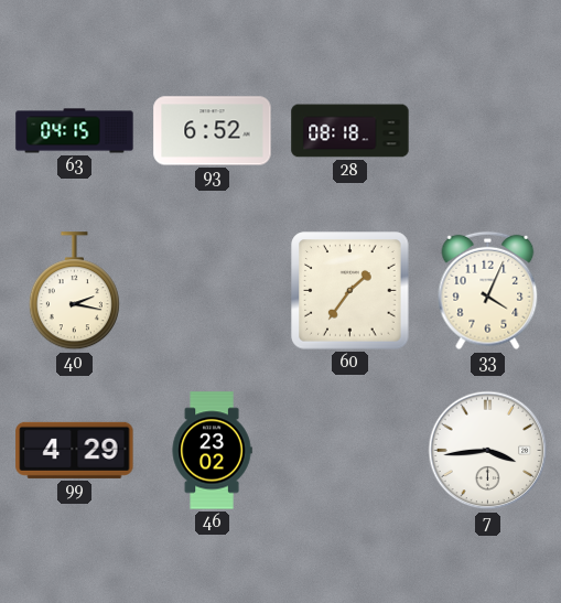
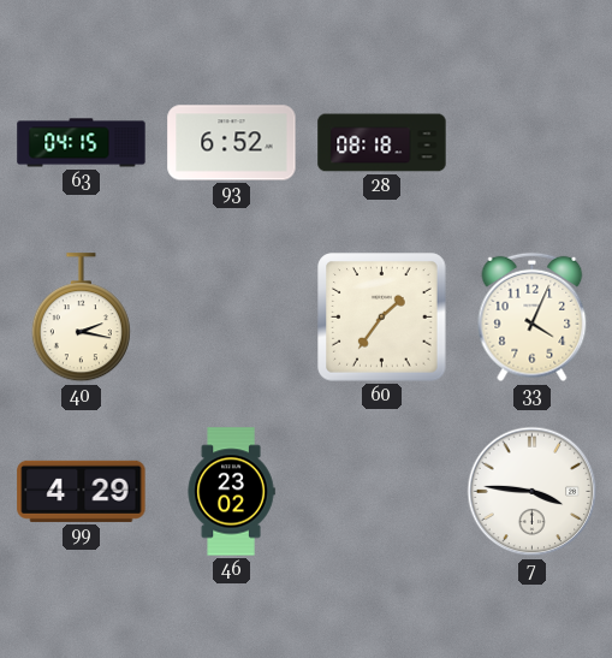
7: 3:44 -> 3:46 (533, 492)
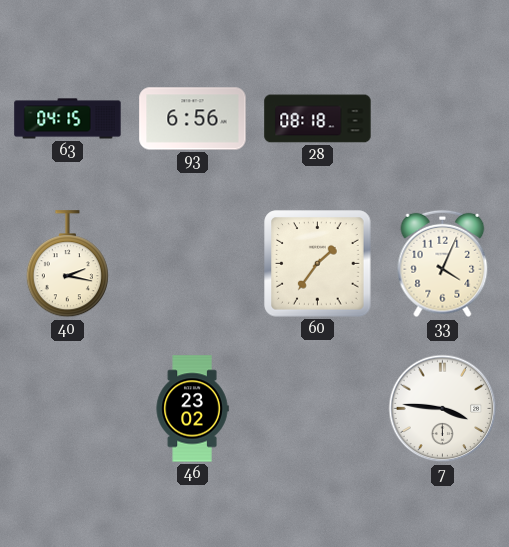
93: 6:52 -> 6:56 (193, 119)
99: 4:29 -> none (82, 491)
